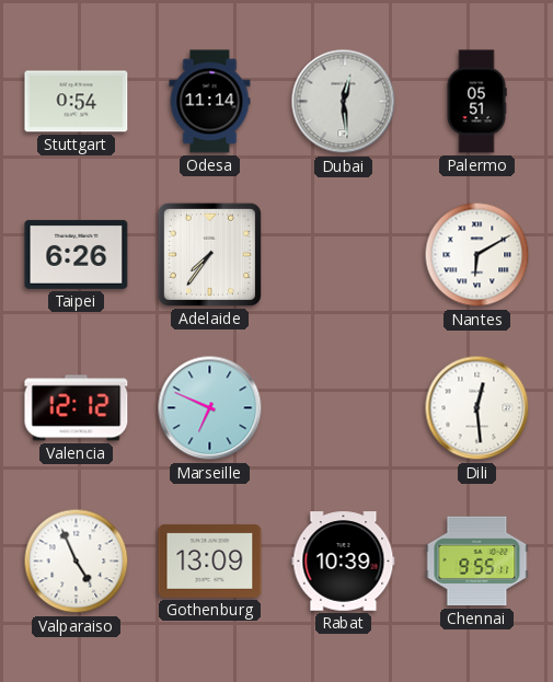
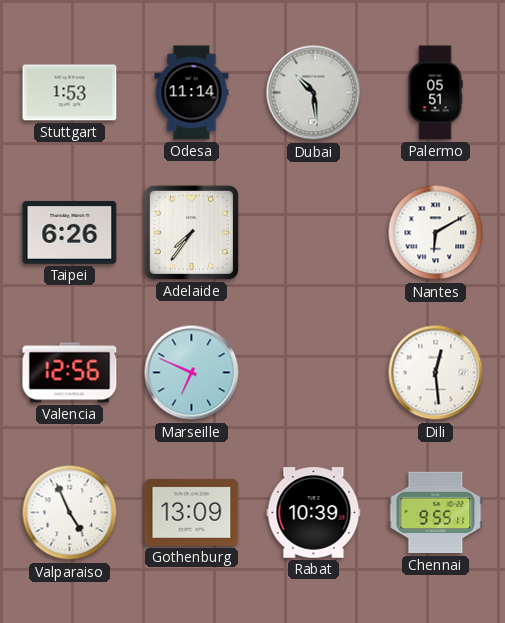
Stuttgart: 0:54 -> 1:53 (70, 93)
Dubai: 12:29 -> 10:29 (314, 93)
Valencia: 12:12 -> 12:56 (70, 373)
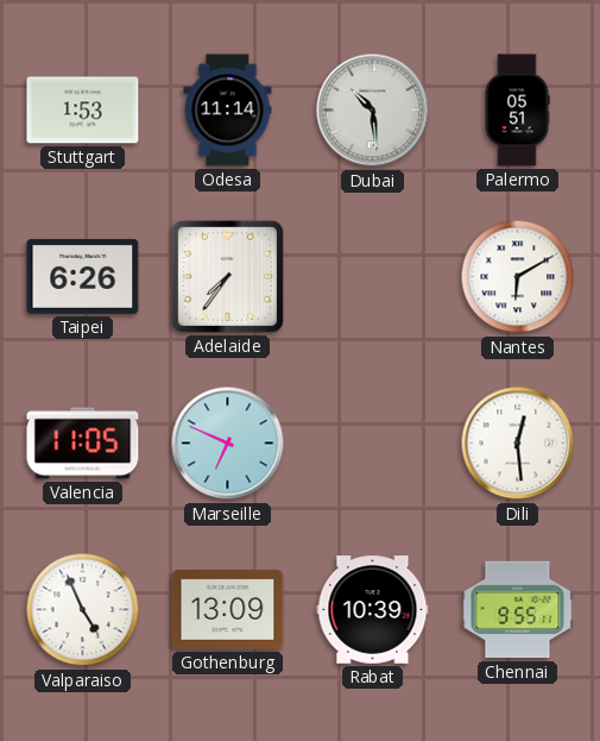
Valencia: 12:56 -> 11:05 (83, 444)
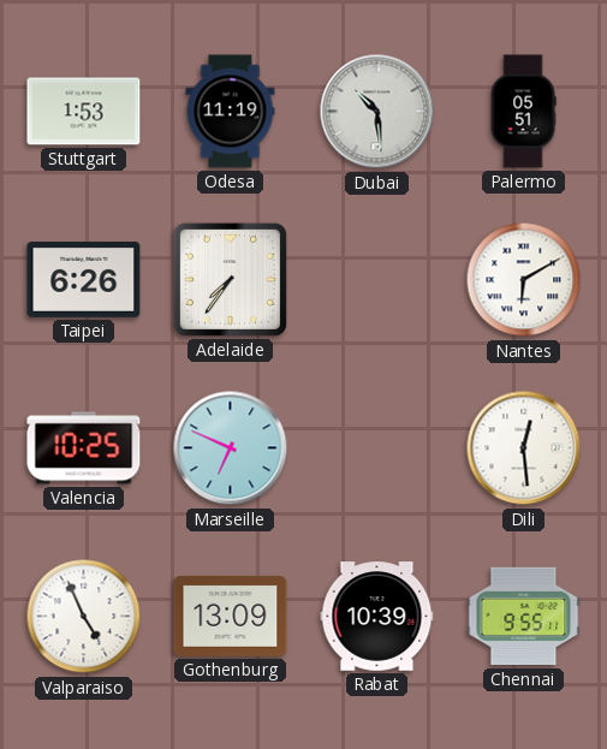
Odesa: 11:14 -> 11:19 (231, 112)
Valencia: 11:05 -> 10:25 (84, 448)
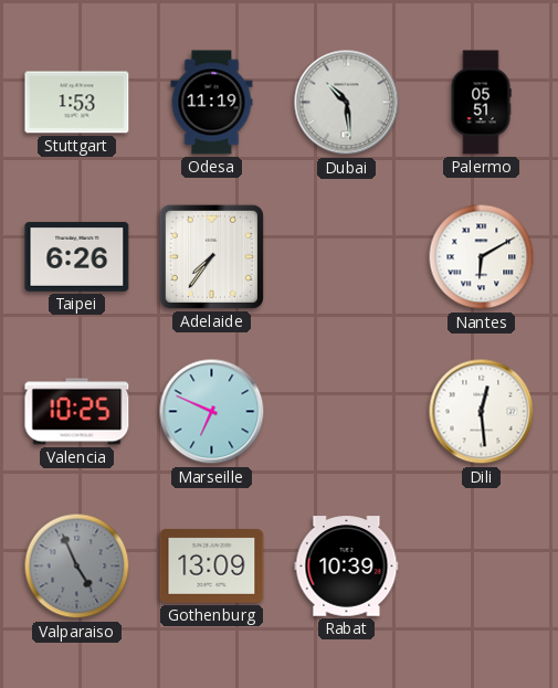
Valparaiso dial: white -> grey (77, 567)
Chennai: 9:55 -> none (524, 617)
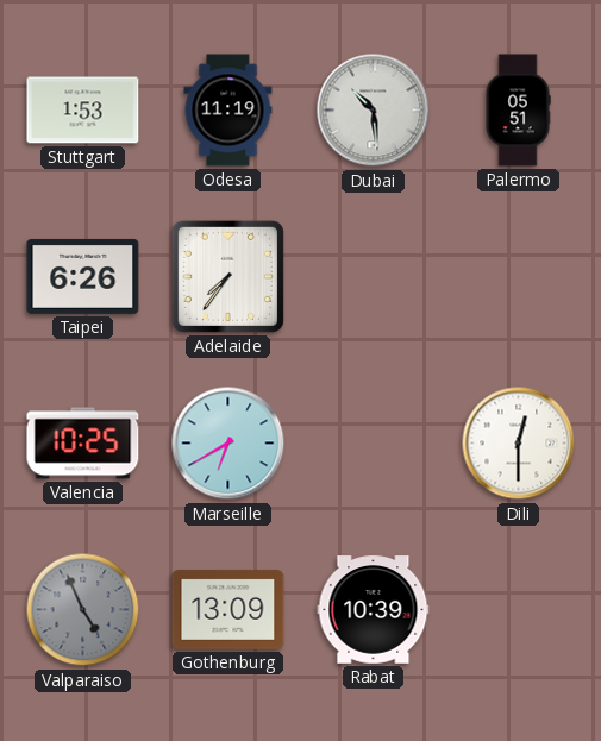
Nantes: 6:10 -> none (482, 257)
Marseille: 6:49 -> 6:40 (228, 444)
Dili: 12:29 -> 12:30 (519, 444)
